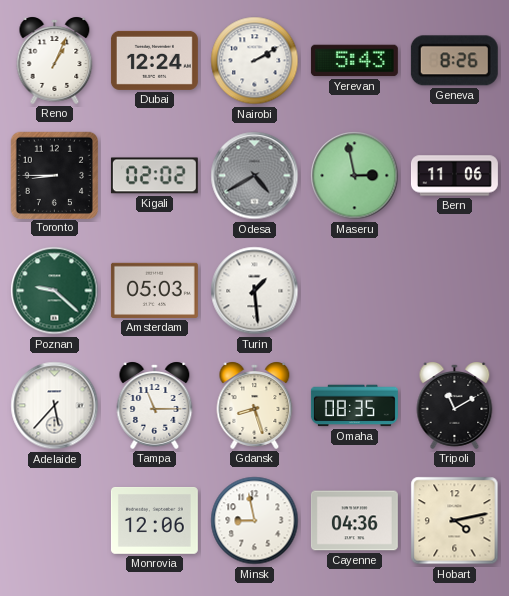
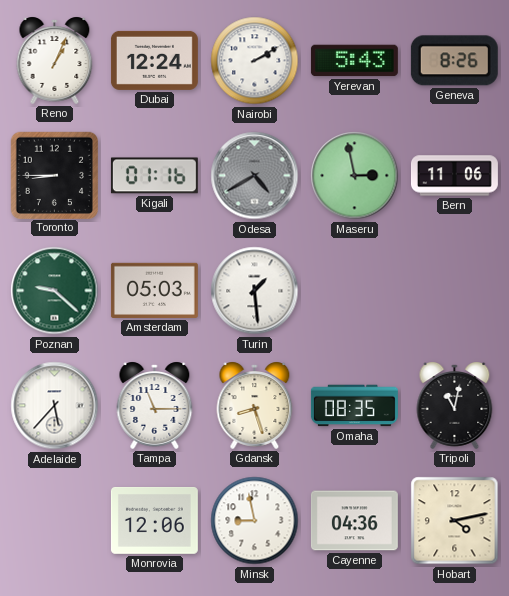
Kigali: 02:02 -> 01:16 (154, 176)
Tripoli: 11:10 -> 11:02 (455, 405)
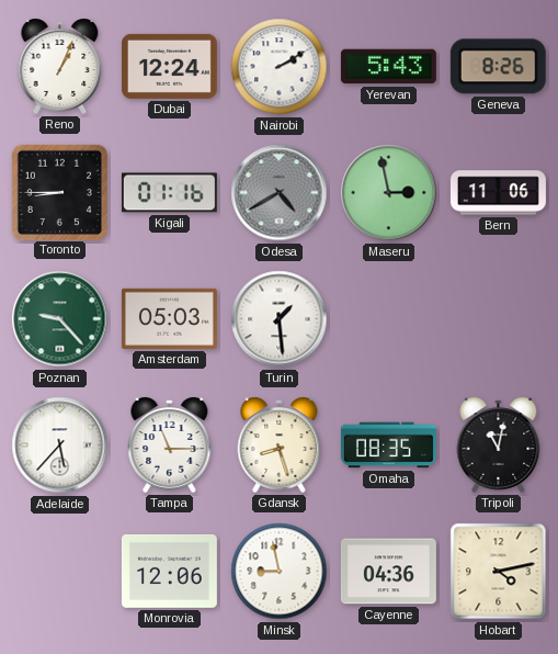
Poznan: 9:22 -> 9:23 (60, 319)
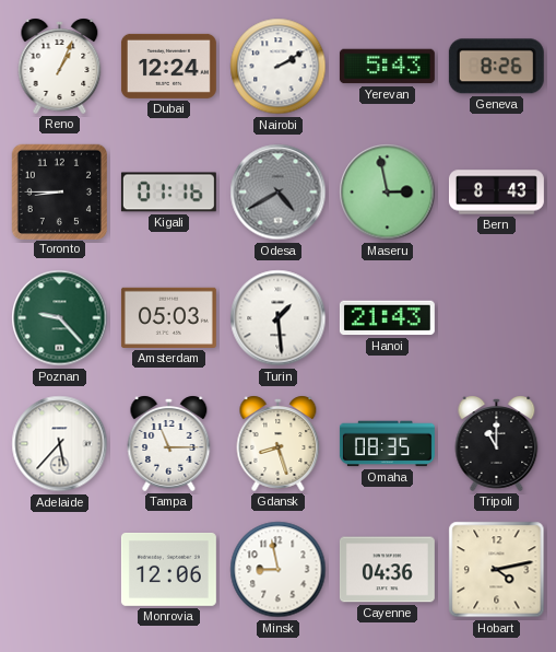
Bern: 11:06 -> 8:43 (496, 193)
Hanoi: none -> 21:43 (387, 318)
Tripoli: 11:02 -> 11:00 (497, 443)
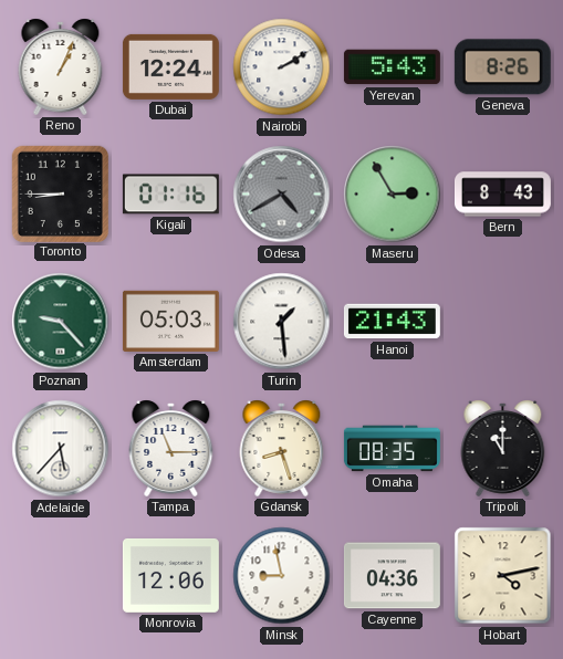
Maseru: 2:58 -> 2:55 (393, 195)
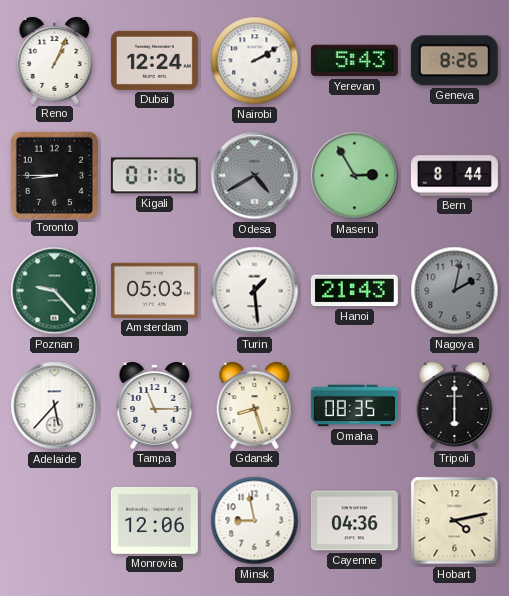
Bern: 8:43 -> 8:44 (454, 176)
Nagoya: none -> 2:02 (455, 291)
Tripoli: 11:00 -> 6:00 (455, 405)
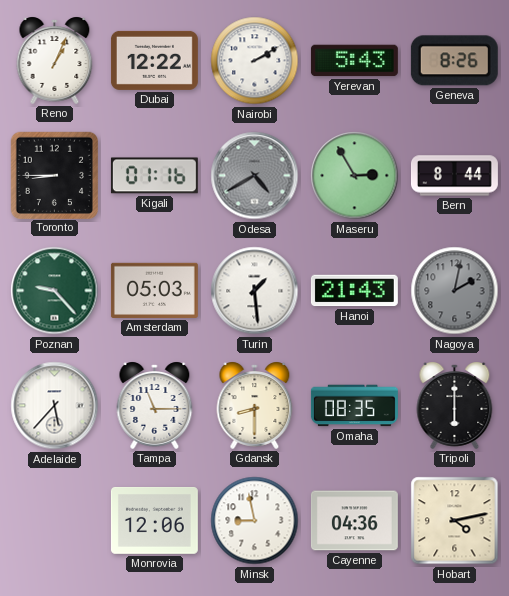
Dubai: 12:24 -> 12:22 (154, 60)
Gdansk: 8:27 -> 8:30 (255, 405)
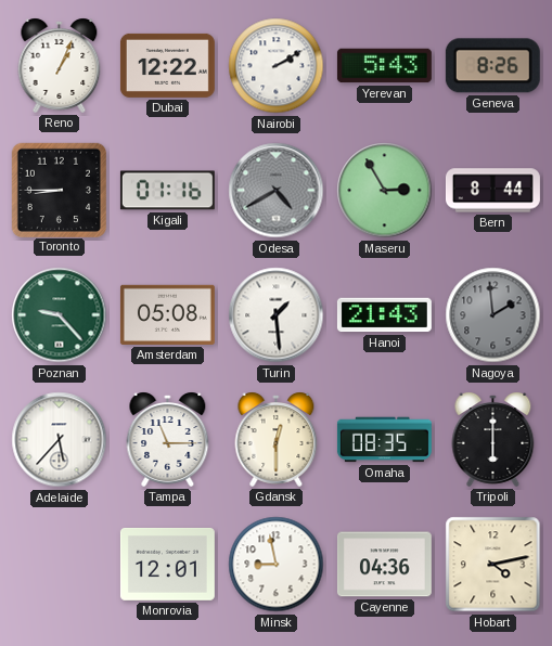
Amsterdam: 05:03 -> 05:08 (167, 314)
Nagoya: 2:02 -> 1:59 (493, 315)
Gdansk: 8:30 -> 12:30 (277, 439)
Monrovia: 12:06 -> 12:01 (167, 565)
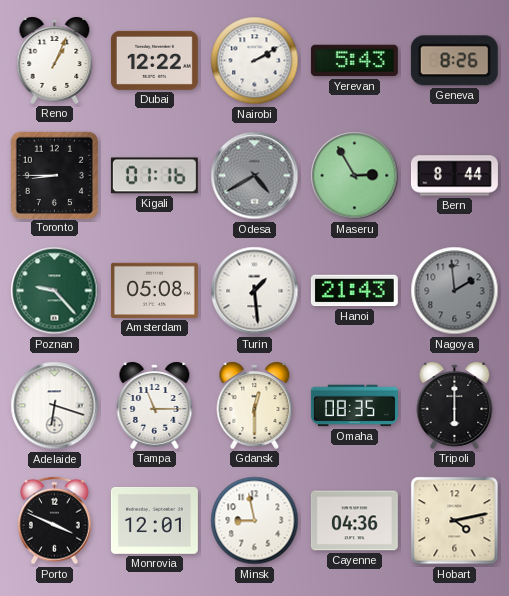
Adelaide: 5:37 -> 6:18 (55, 406)
Porto: none -> 3:49 (55, 521)
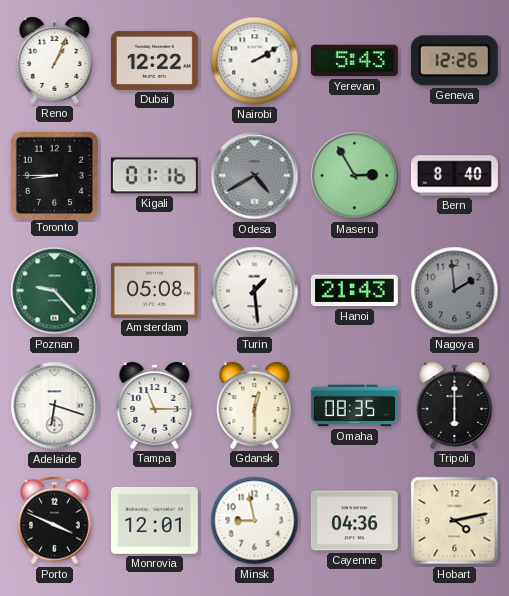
Geneva: 8:26 -> 12:26 (454, 61)
Bern: 8:44 -> 8:40 (454, 176)
